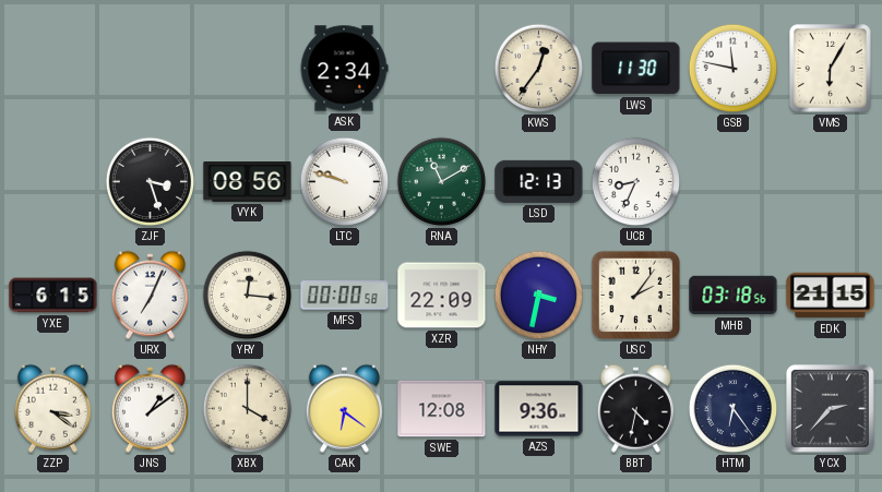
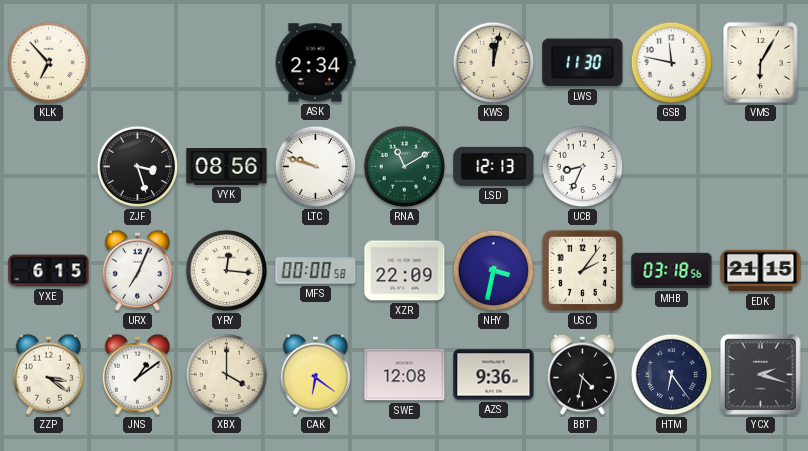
KLK: none -> 6:53 (49, 63)
KWS: 12:36 -> 12:02 (494, 63)
YCX: 2:37 -> 2:18 (761, 375)
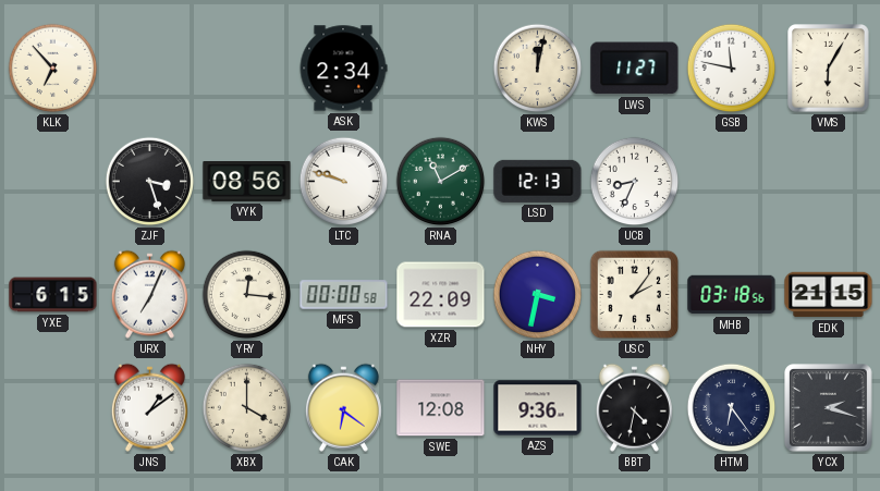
LWS: 11:30 -> 11:27 (635, 69)
ZZP: 3:21 -> none (48, 374)
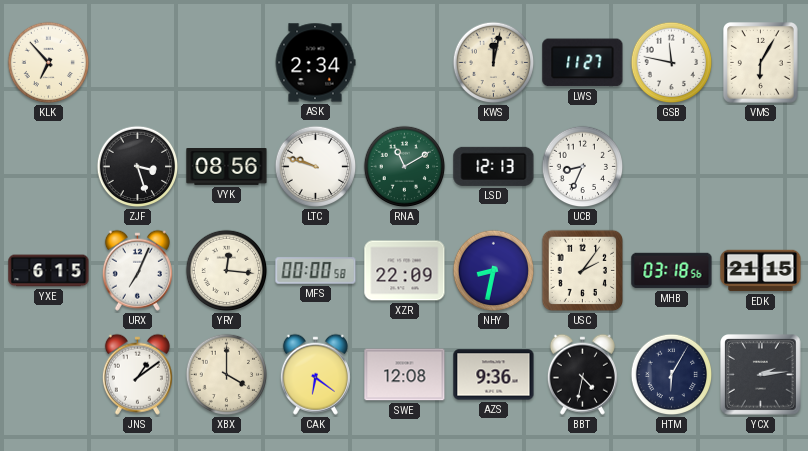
NHY: 3:32 -> 8:32 (494, 271)
HTM: 6:24 -> 6:05 (672, 375)
YCX: 2:18 -> 2:14 (761, 375)
